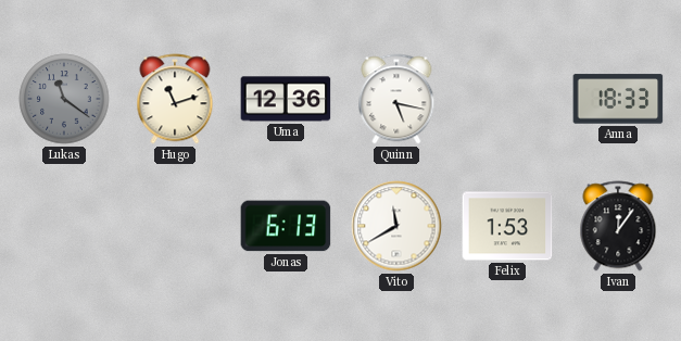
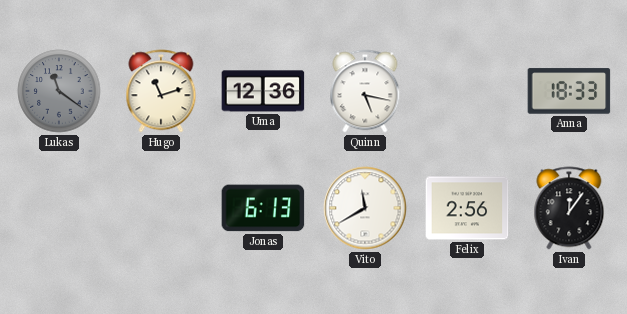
Felix: 1:53 -> 2:56 (467, 208)
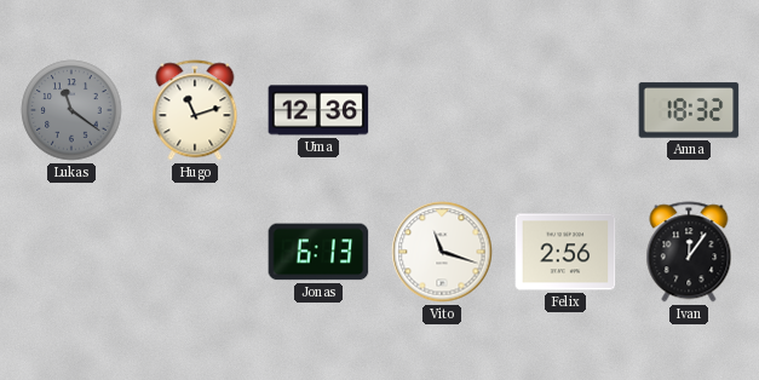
Quinn: 5:17 -> none (365, 91)
Anna: 18:33 -> 18:32 (689, 110)
Vito: 11:40 -> 11:18 (442, 252)
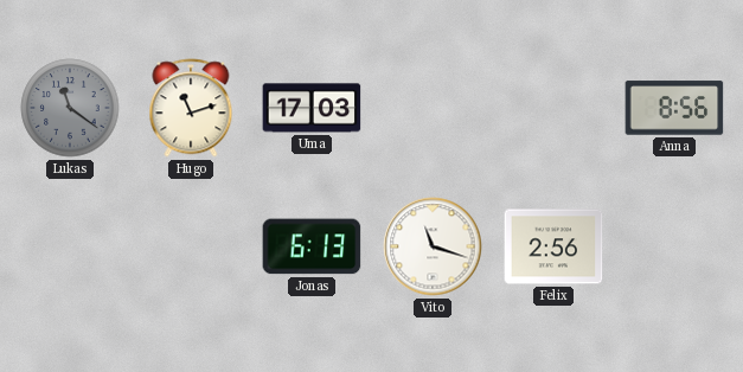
Uma: 12:36 -> 17:03 (312, 108)
Anna: 18:32 -> 8:56 (674, 108)
Ivan: 12:06 -> none (689, 252)
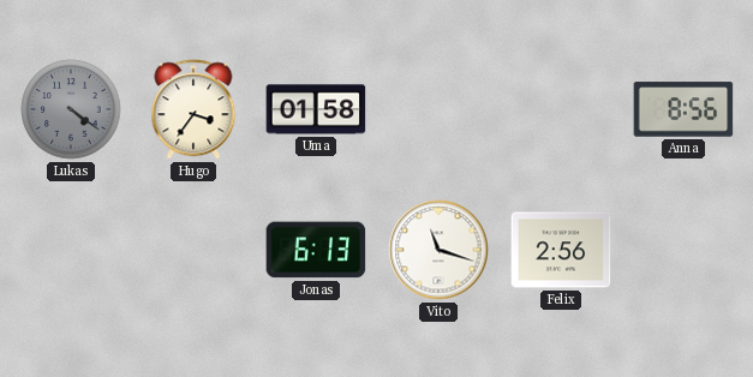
Lukas: 11:21 -> 4:21 (71, 109)
Hugo: 11:12 -> 3:36 (193, 109)
Uma: 17:03 -> 01:58 (316, 109)
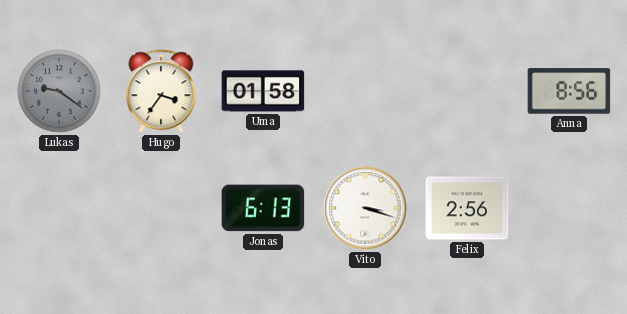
Lukas: 4:21 -> 9:21 (59, 91)
Vito: 11:18 -> 3:18 (365, 208)
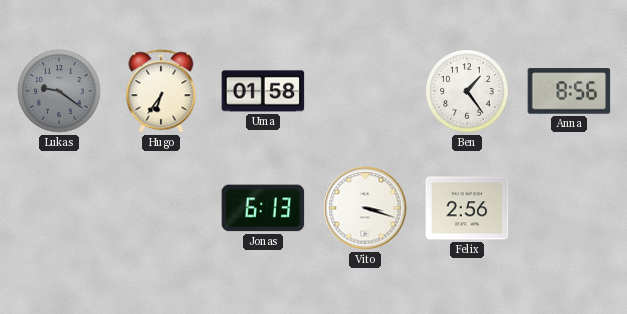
Hugo: 3:36 -> 6:36 (161, 91)
Ben: none -> 1:24 (467, 91)
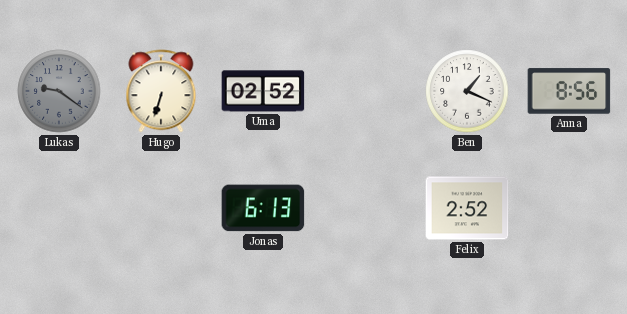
Hugo: 6:36 -> 6:33 (161, 91)
Uma: 01:58 -> 02:52 (263, 91)
Ben: 1:24 -> 1:19 (467, 91)
Vito: 3:18 -> none (365, 208)
Felix: 2:56 -> 2:52 (467, 208)
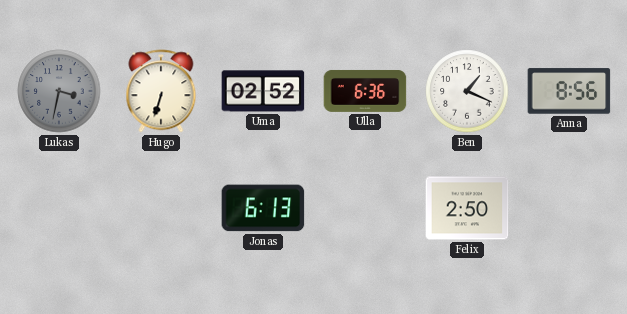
Lukas: 9:21 -> 3:32 (59, 91)
Ulla: none -> 6:36 (365, 91)
Felix: 2:52 -> 2:50 (467, 208)
